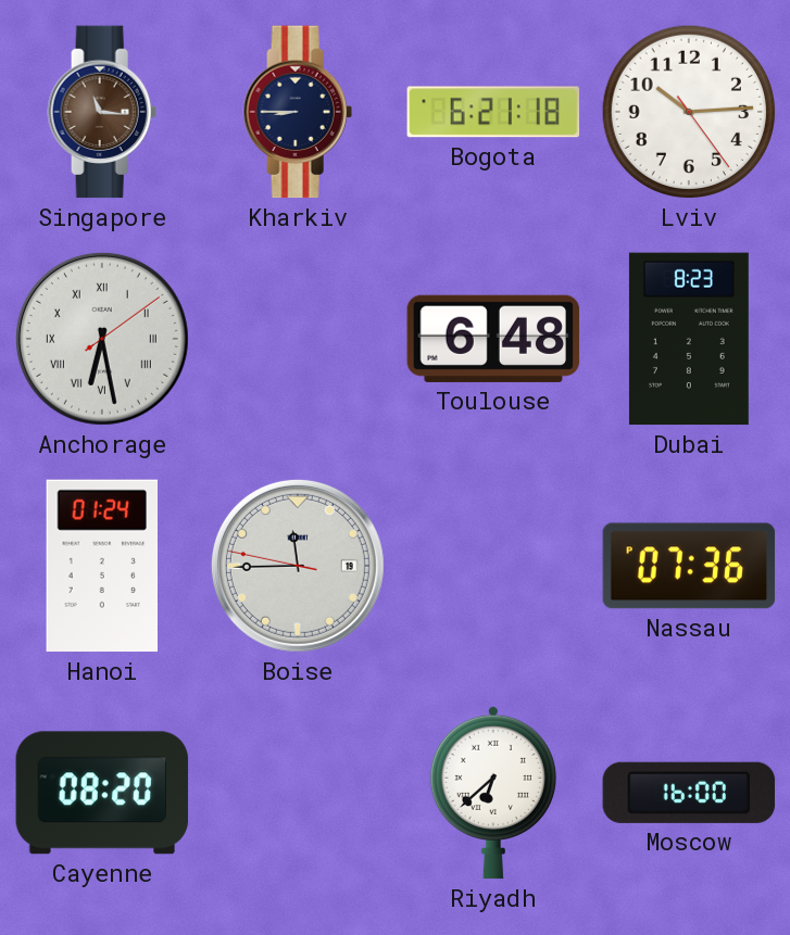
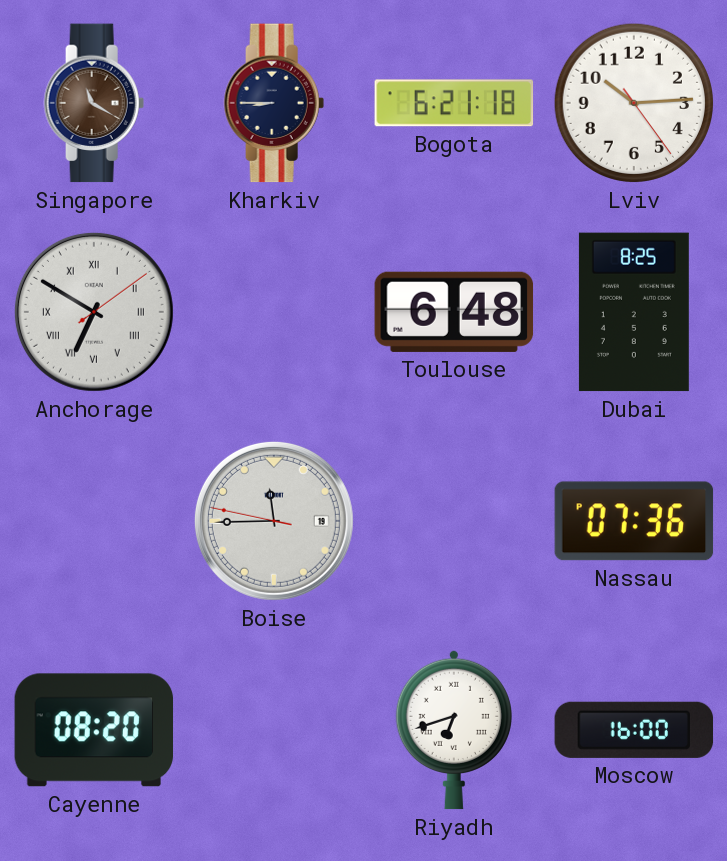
Singapore: 11:16 -> 11:20 (94, 103)
Anchorage: 6:28 -> 6:50 (94, 312)
Dubai: 8:23 -> 8:25 (634, 312)
Hanoi: 01:24 -> none (101, 566)
Riyadh: 6:38 -> 6:42 (454, 730)
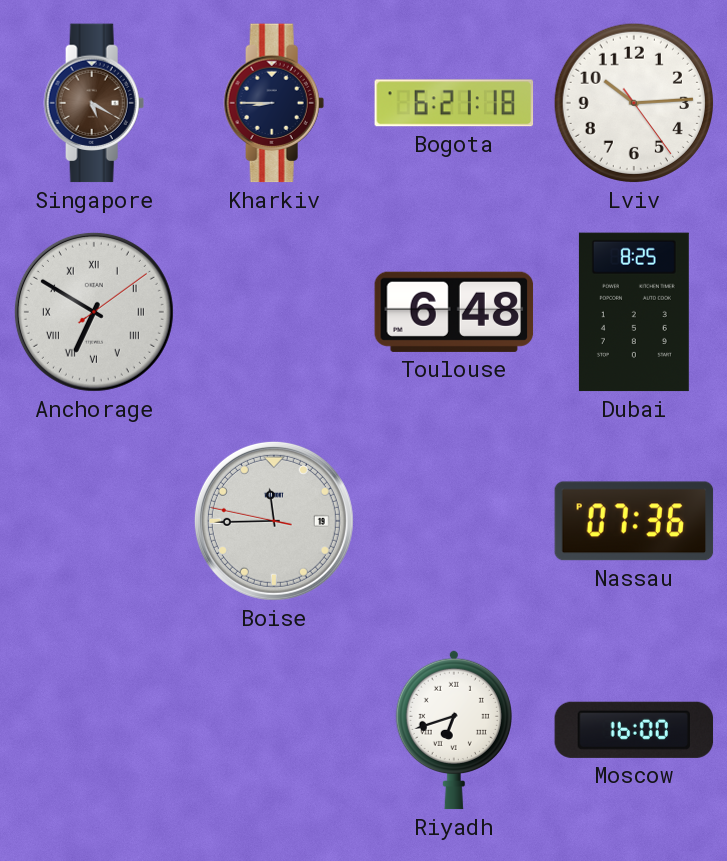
Singapore: 11:20 -> 5:20 (94, 103)
Cayenne: 08:20 -> none (94, 730)
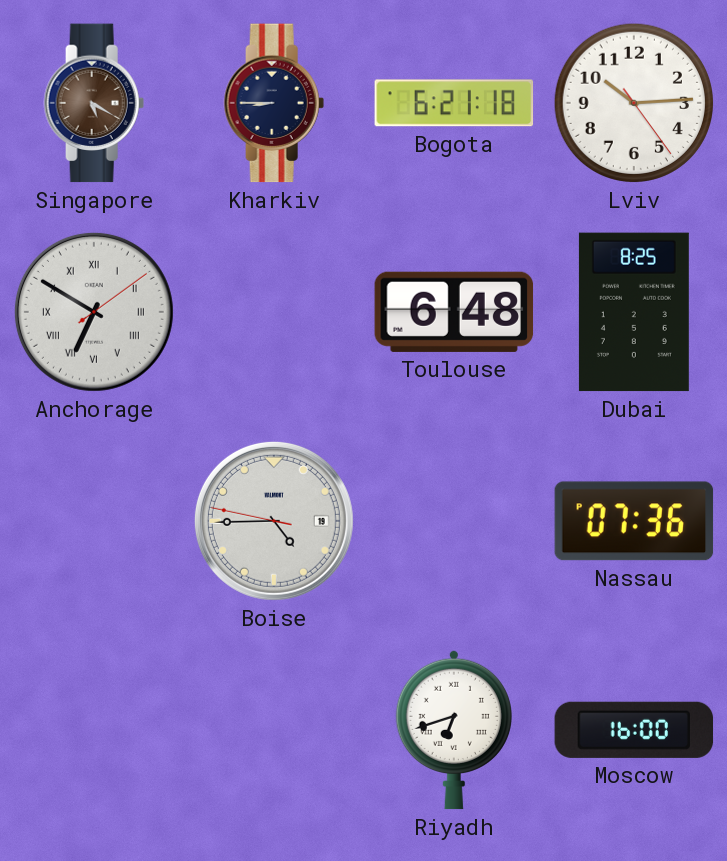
Boise: 11:44 -> 4:44 (274, 521)
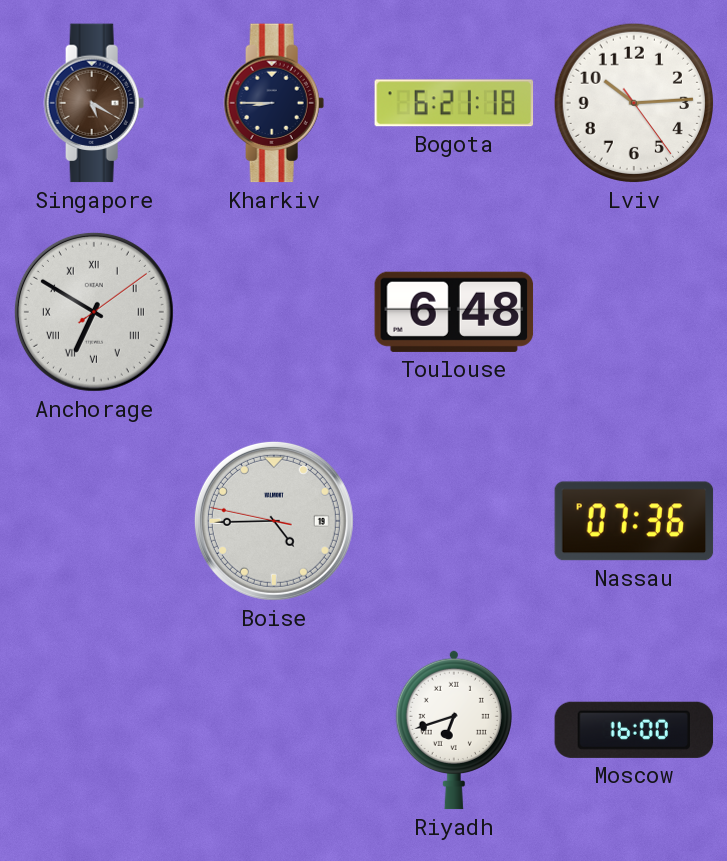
Dubai: 8:25 -> none (634, 312)
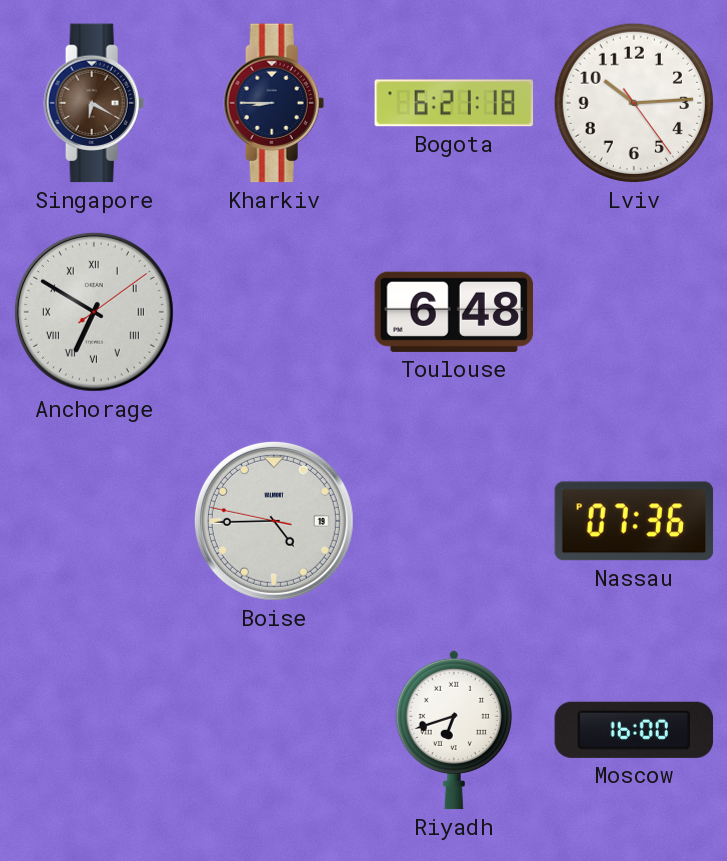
Singapore: 5:20 -> 6:20 (94, 103)
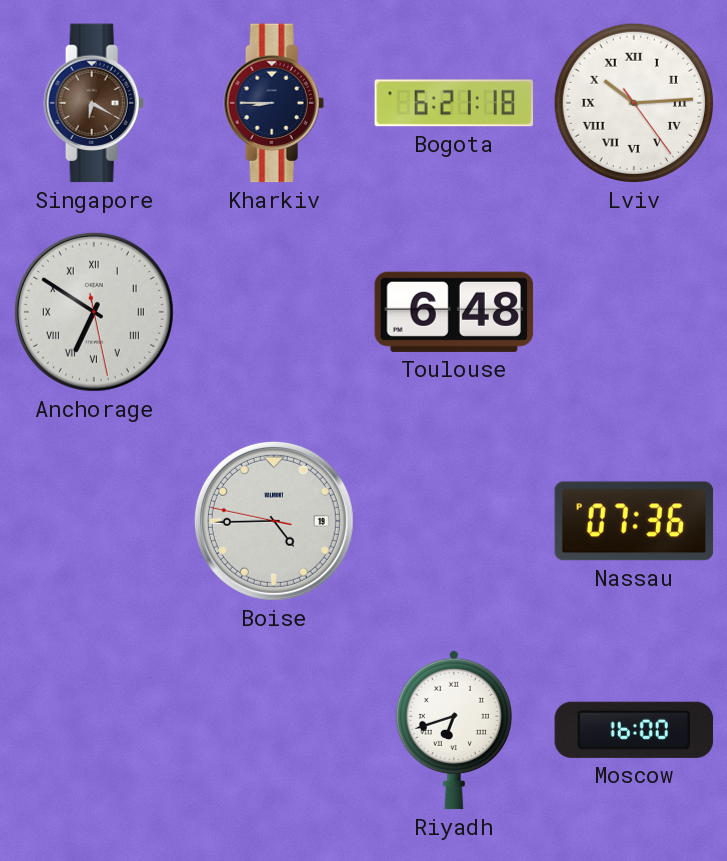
Lviv numerals: Arabic -> Roman (634, 103)
Anchorage: 6:50:09 -> 6:50:28 (94, 312)
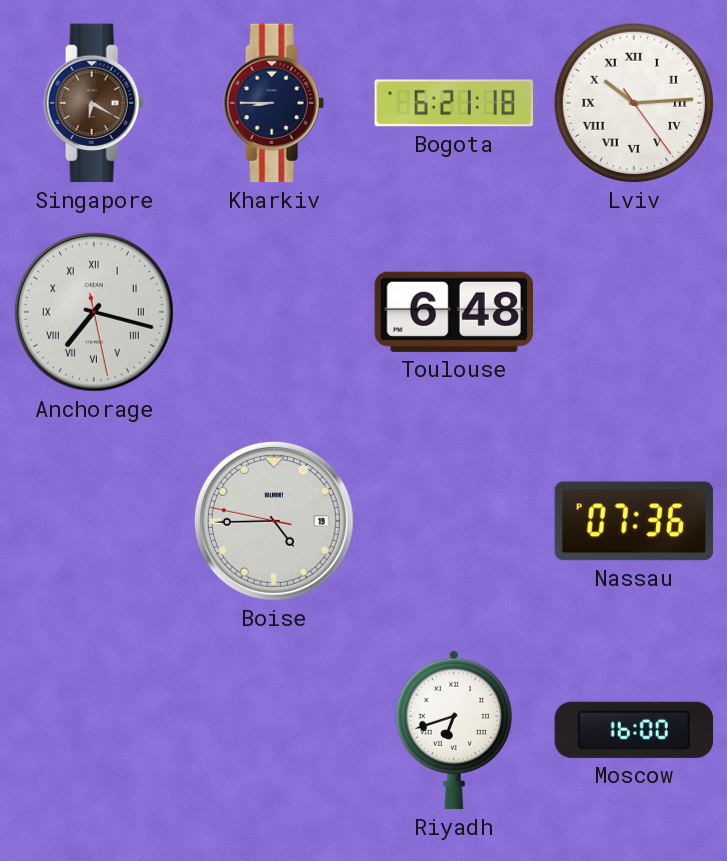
Anchorage: 6:50 -> 7:17 (94, 312)
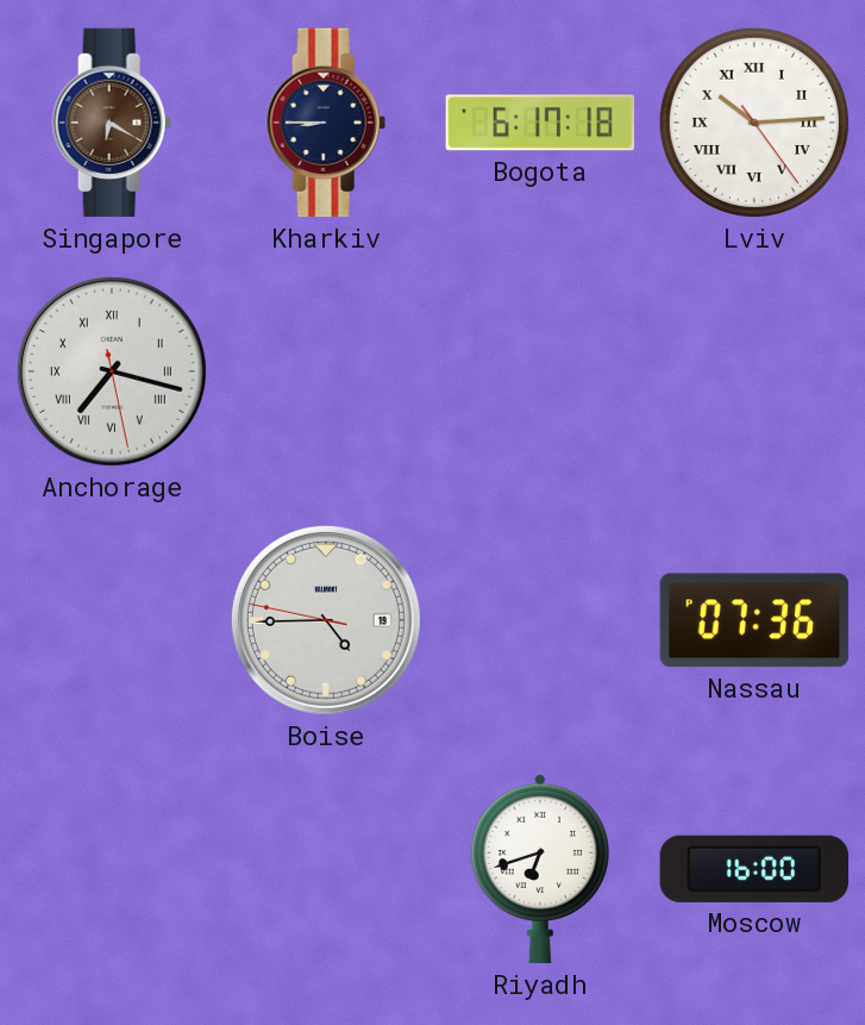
Bogota: 6:21 -> 6:17 (540, 123)
Toulouse: 6:48 -> none (454, 312)
